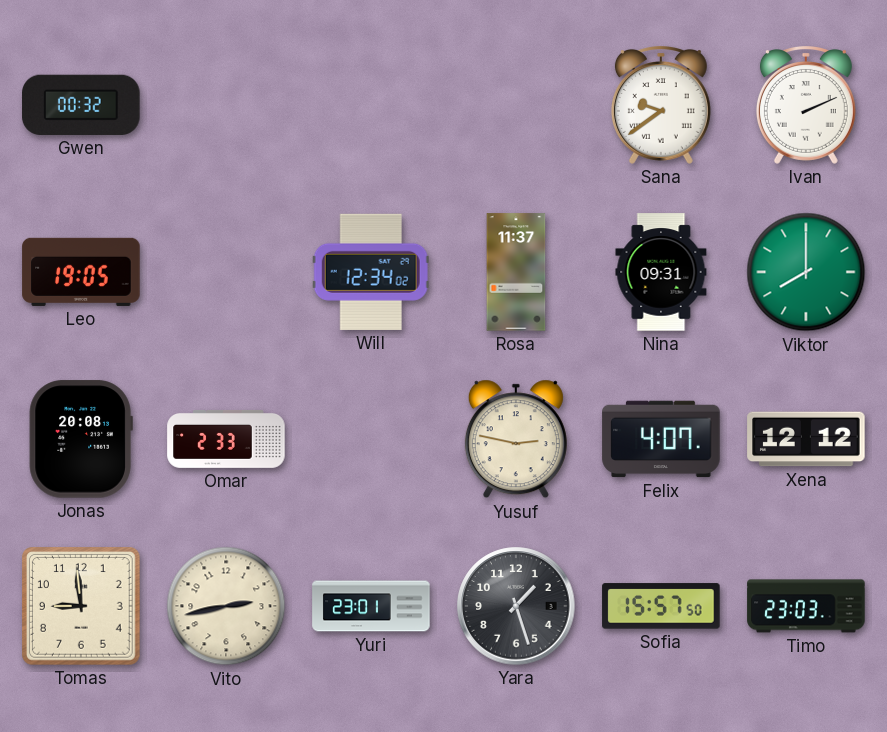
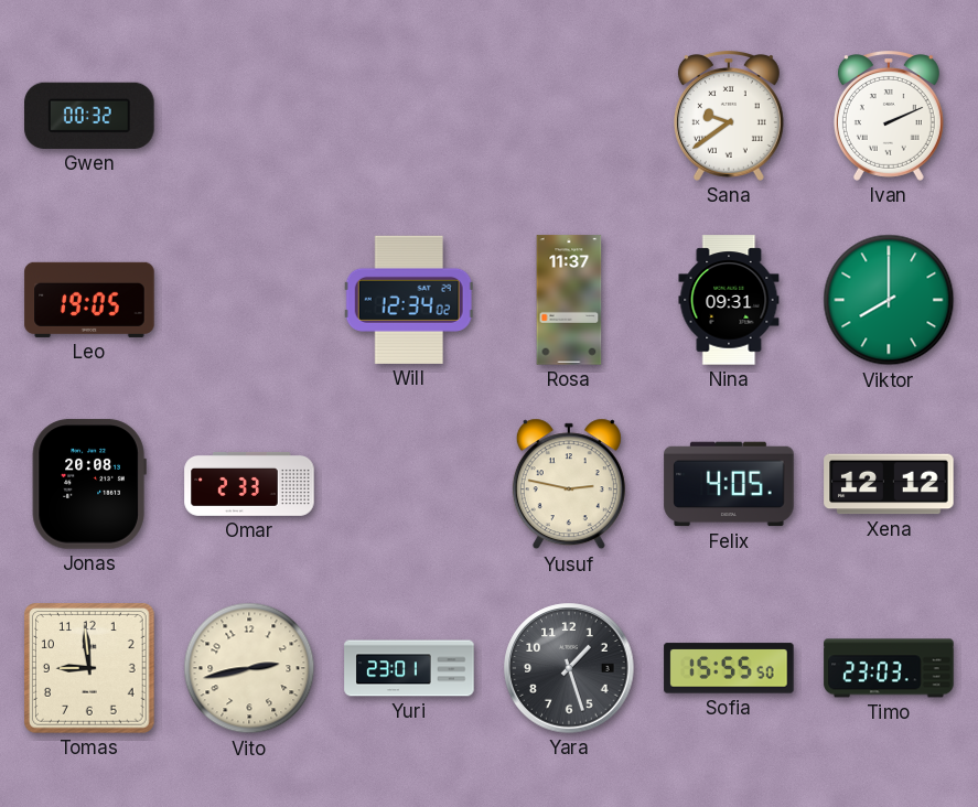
Felix: 4:07 -> 4:05 (729, 484)
Sofia: 15:57 -> 15:55 (729, 668)
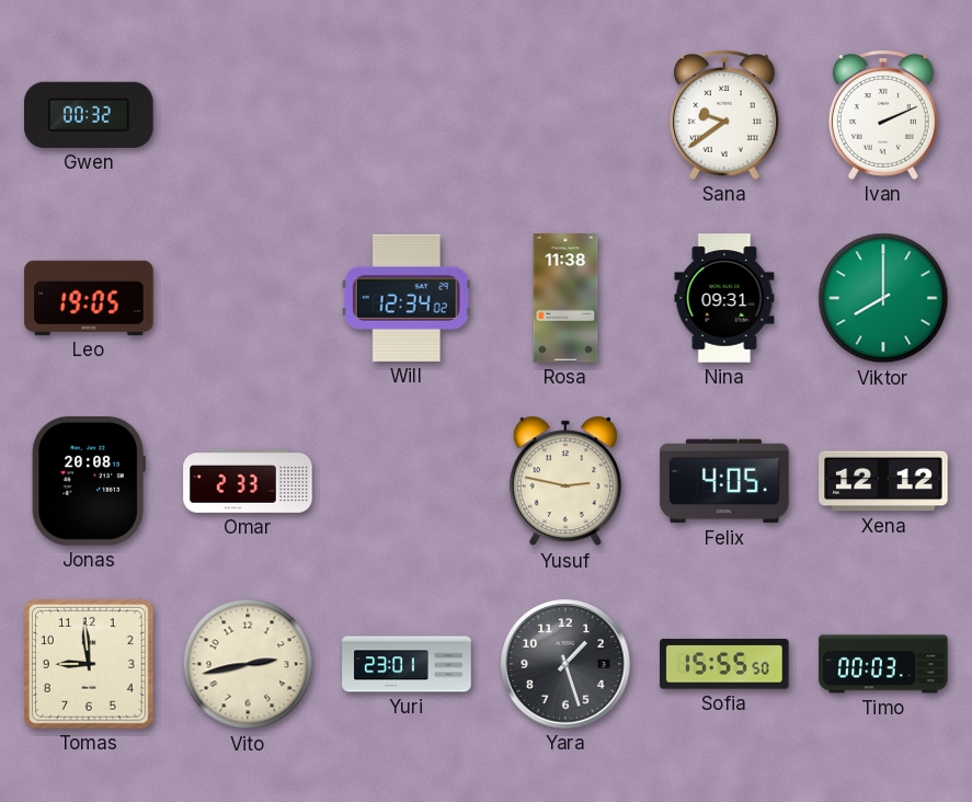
Rosa: 11:37 -> 11:38 (565, 298)
Timo: 23:03 -> 00:03 (883, 664)
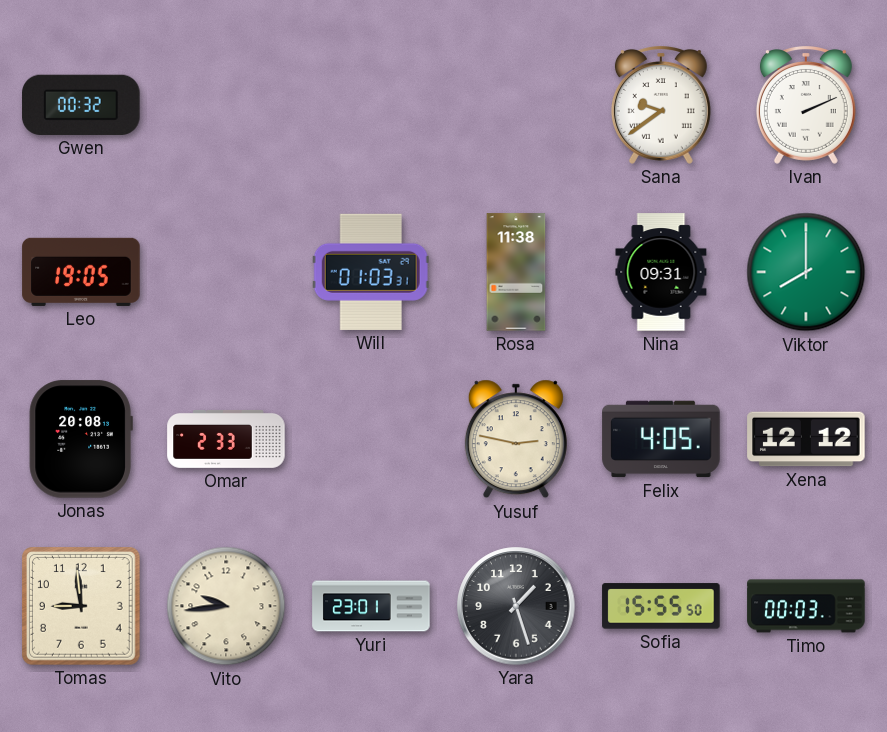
Will: 12:34 -> 01:03 (371, 272)
Vito: 2:43 -> 9:44 (226, 606)
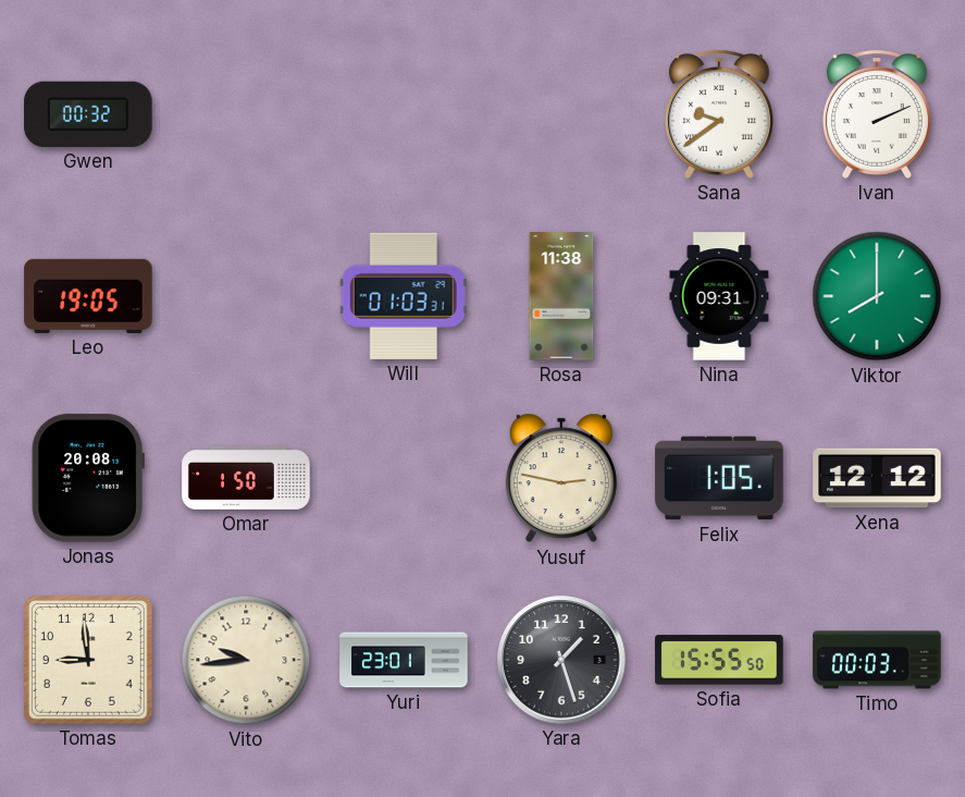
Omar: 2:33 -> 1:50 (246, 478)
Felix: 4:05 -> 1:05 (719, 478)
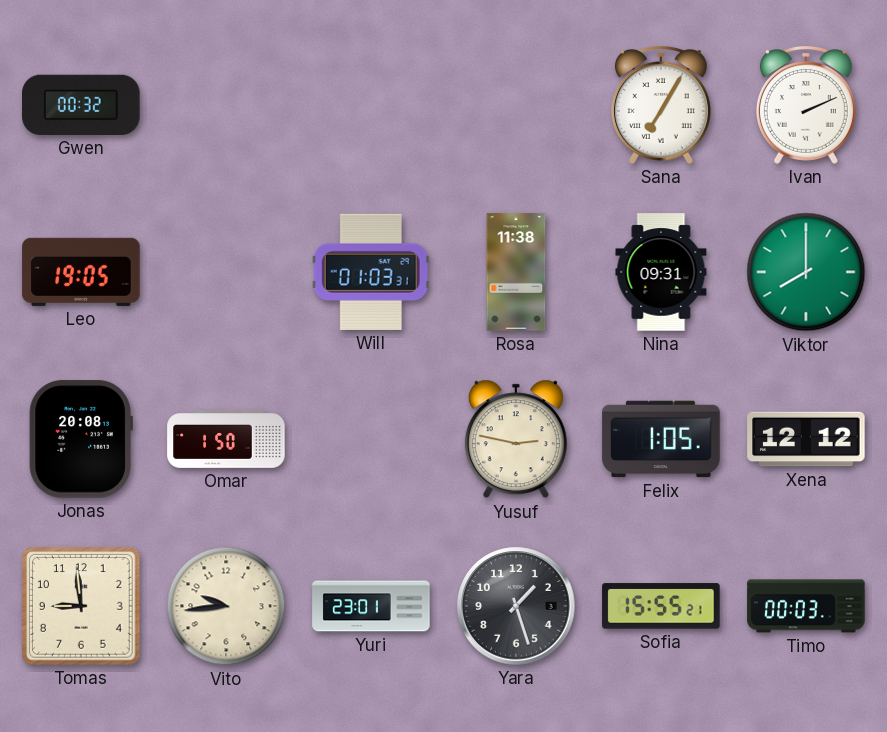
Sana: 9:39 -> 7:05 (661, 106)
Sofia: 15:55:50 -> 15:55:21 (661, 606)
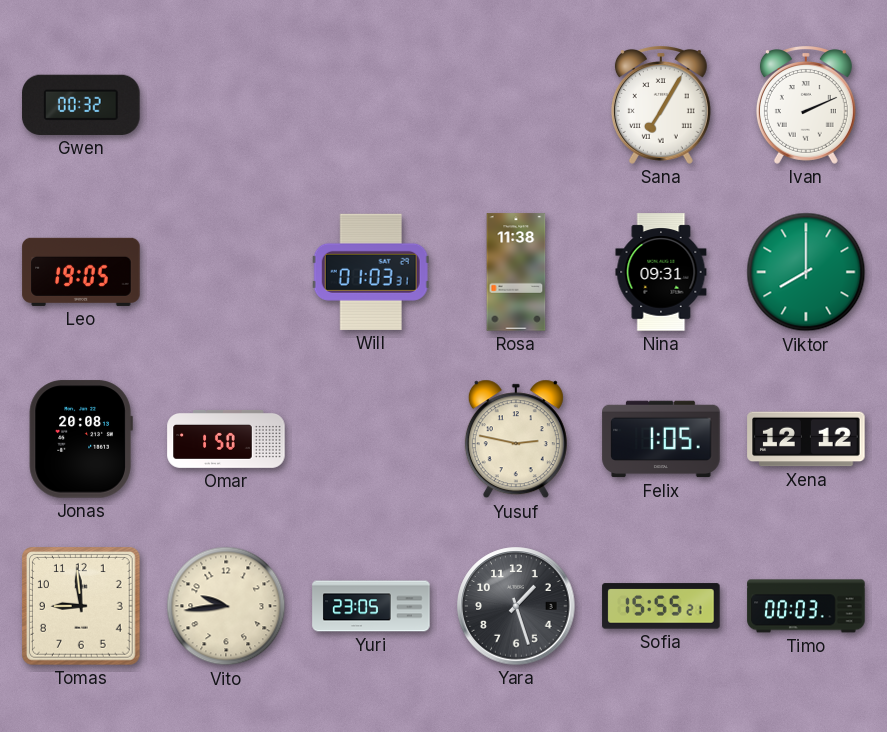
Yuri: 23:01 -> 23:05 (371, 606)
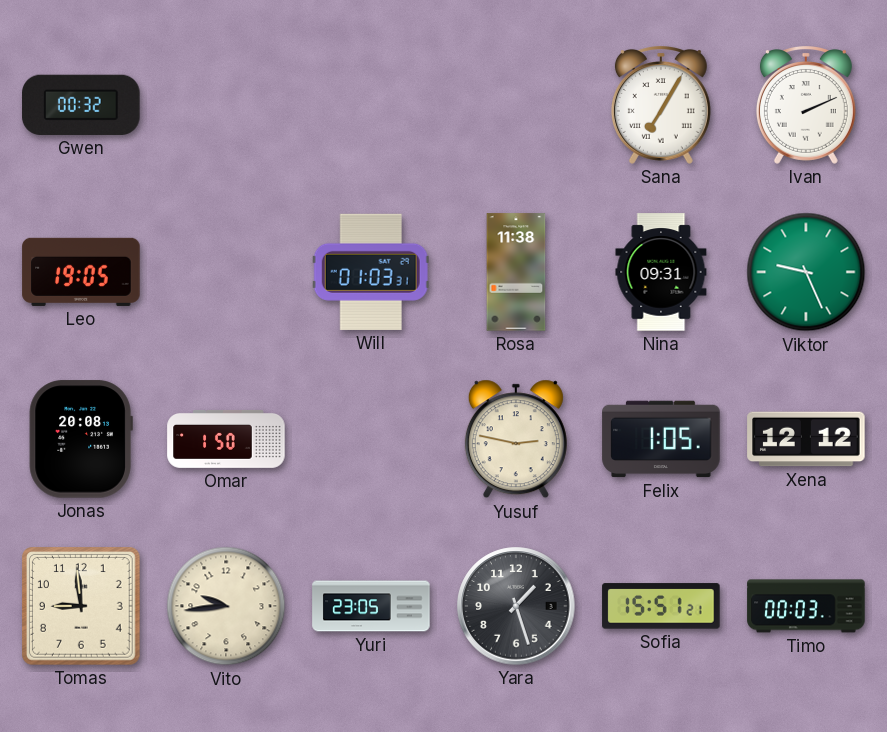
Viktor: 8:00 -> 9:26 (806, 272)
Sofia: 15:55 -> 15:51 (661, 606)
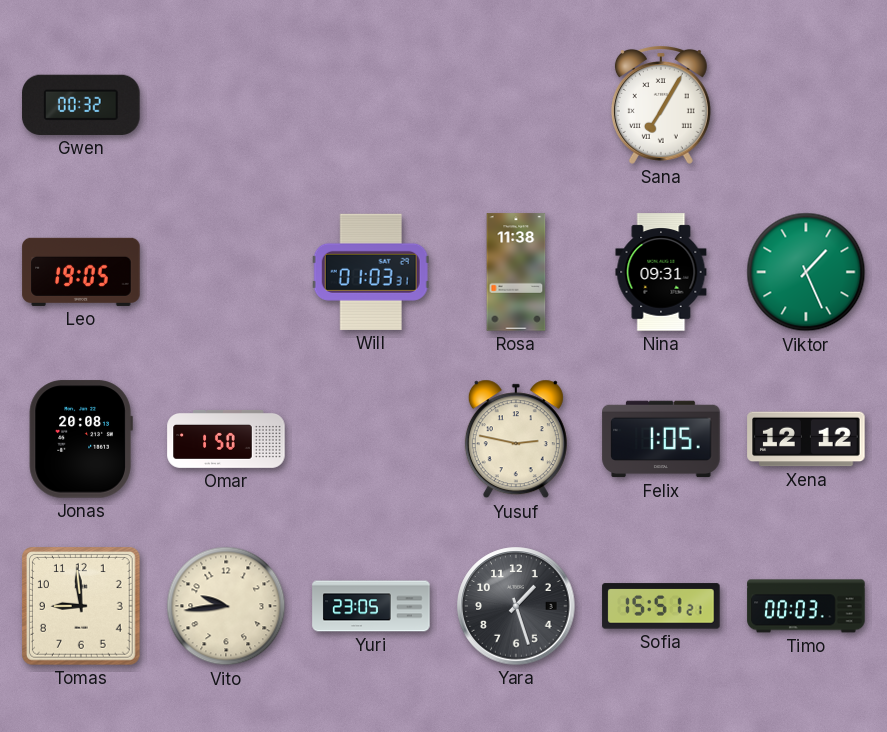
Ivan: 2:11 -> none (806, 106)
Viktor: 9:26 -> 1:26 (806, 272)
